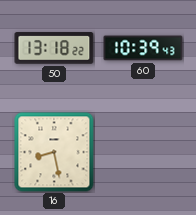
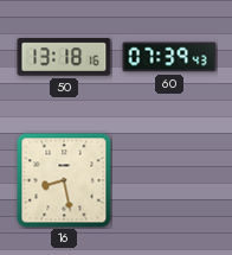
50: 13:18:22 -> 13:18:16 (64, 57)
60: 10:39 -> 07:39 (169, 57)
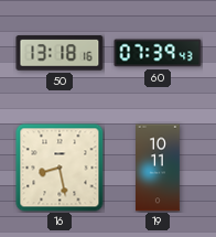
19: none -> 10:11 (159, 168)
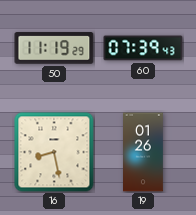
50: 13:18 -> 11:19 (54, 48)
19: 10:11 -> 01:26 (144, 152)
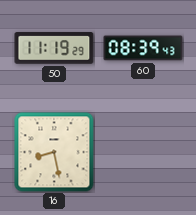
60: 07:39 -> 08:39 (143, 48)
19: 01:26 -> none (144, 152)
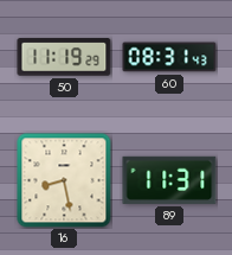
60: 08:39 -> 08:31 (169, 57)
89: none -> 11:31 (169, 180)
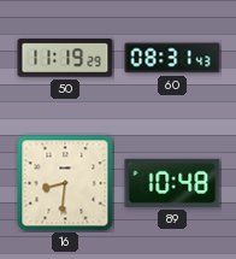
16: 8:28 -> 8:31 (65, 183)
89: 11:31 -> 10:48 (172, 183)
